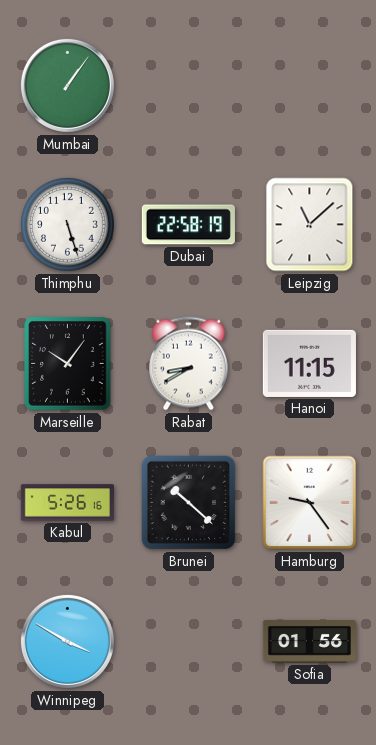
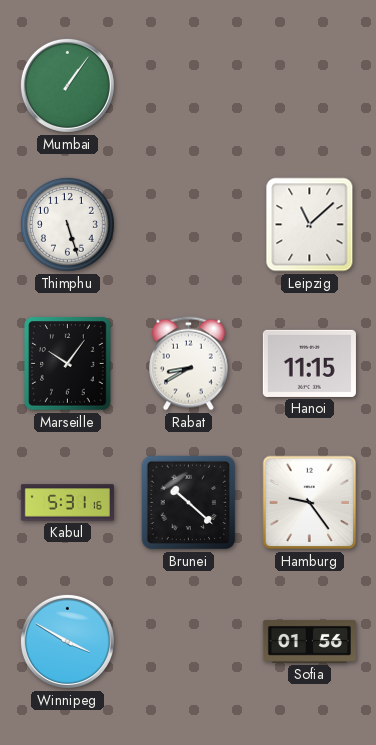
Dubai: 22:58 -> none (188, 225)
Kabul: 5:26 -> 5:31 (67, 503)
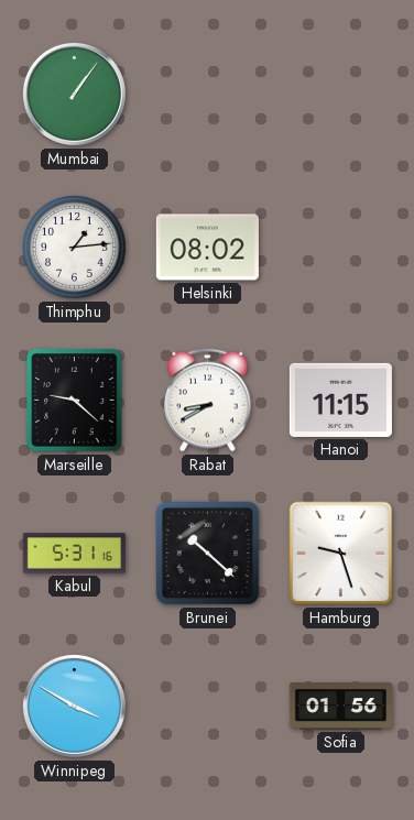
Thimphu: 5:27 -> 1:14 (74, 247)
Helsinki: none -> 08:02 (207, 248)
Leipzig: 11:08 -> none (310, 225)
Marseille: 10:06 -> 9:22 (75, 401)
Hamburg: 9:24 -> 9:27 (341, 554)
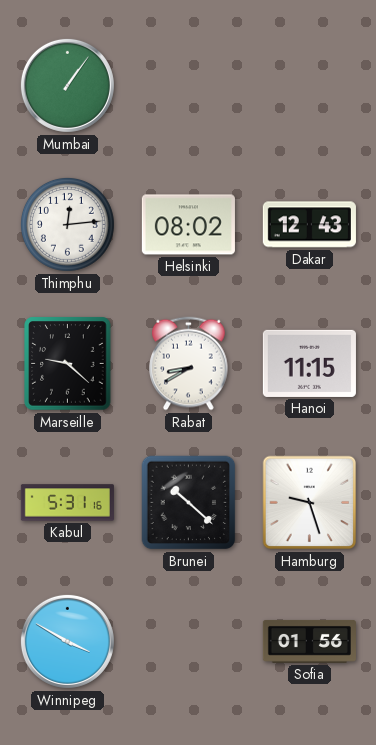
Thimphu: 1:14 -> 12:14 (67, 224)
Dakar: none -> 12:43 (309, 225)
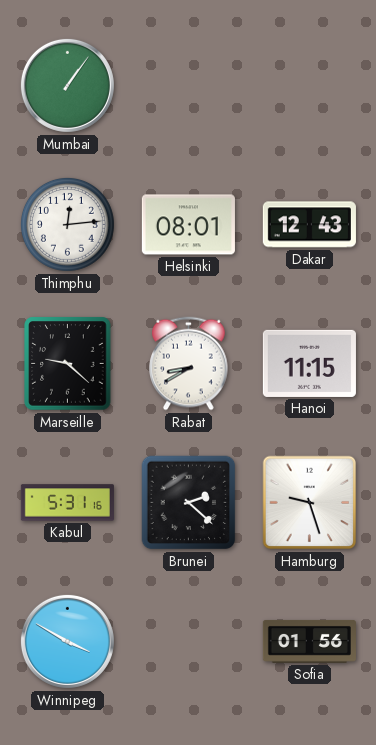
Helsinki: 08:02 -> 08:01 (188, 225)
Brunei: 10:22 -> 2:22 (189, 503)
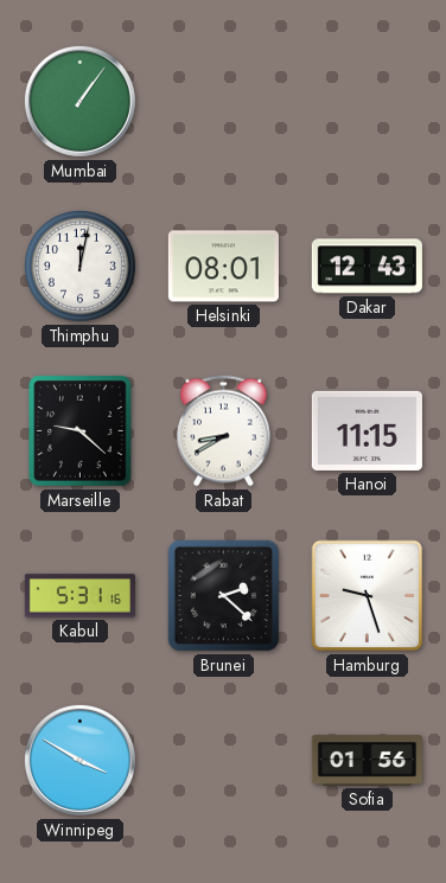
Thimphu: 12:14 -> 12:02 (79, 265)
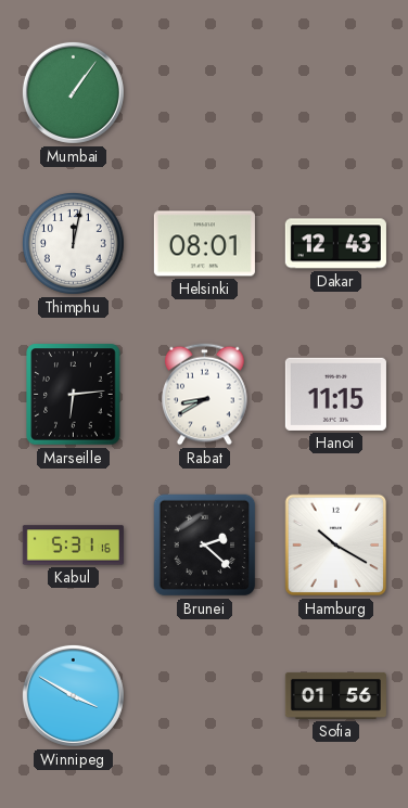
Marseille: 9:22 -> 6:14 (74, 395)
Hamburg: 9:27 -> 10:20 (336, 546)
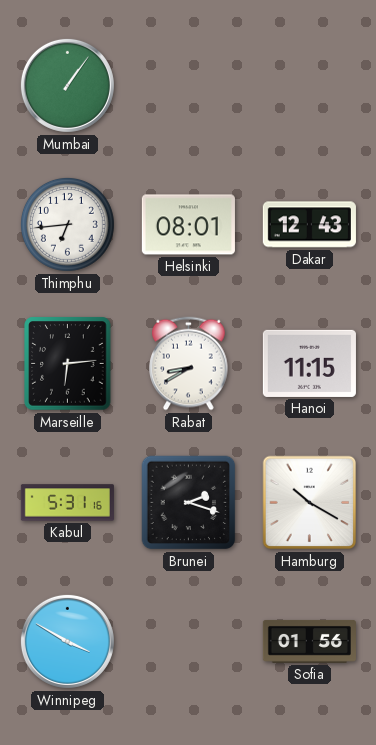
Thimphu: 12:02 -> 6:44 (67, 224)
Brunei: 2:22 -> 2:18 (189, 503)
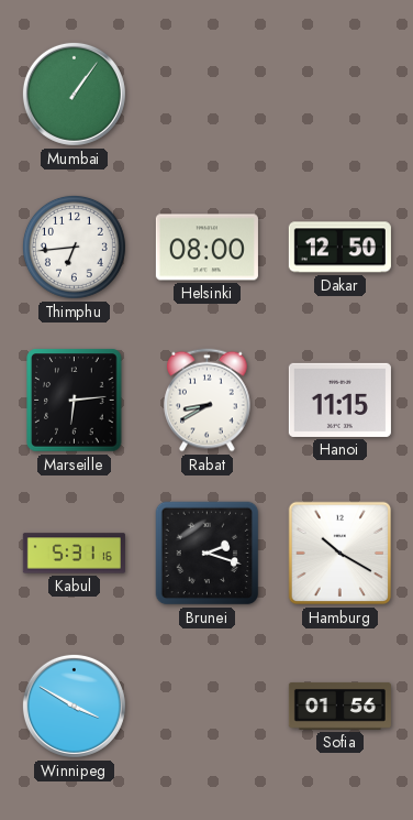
Helsinki: 08:01 -> 08:00 (206, 248)
Dakar: 12:43 -> 12:50 (339, 248)
